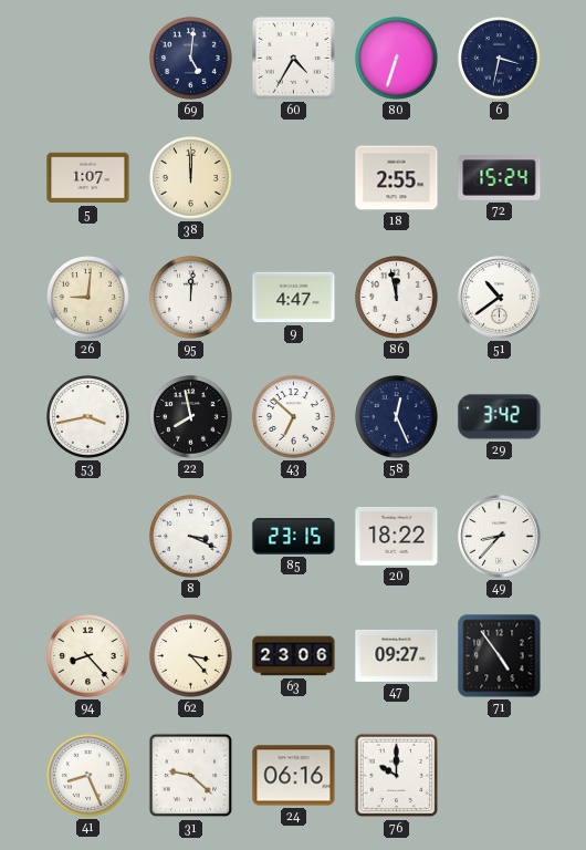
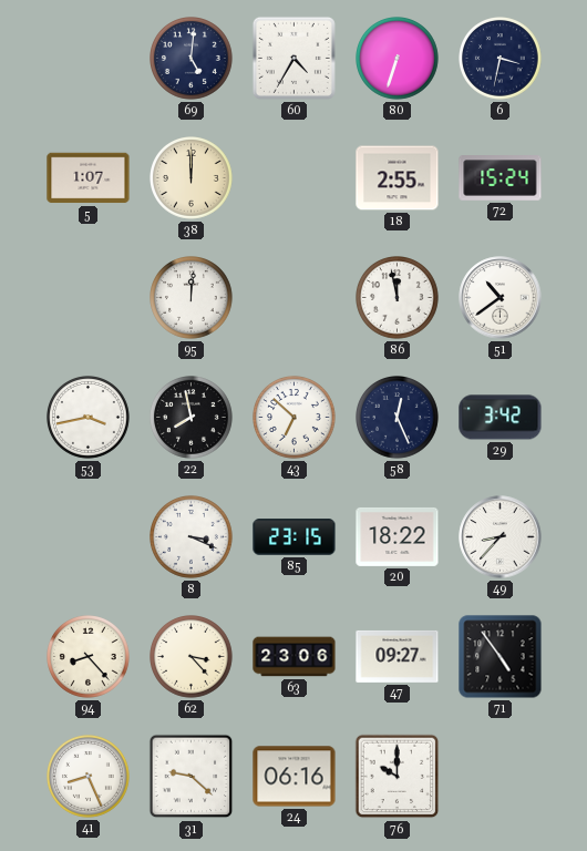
26: 9:01 -> none (88, 298)
9: 4:47 -> none (294, 298)
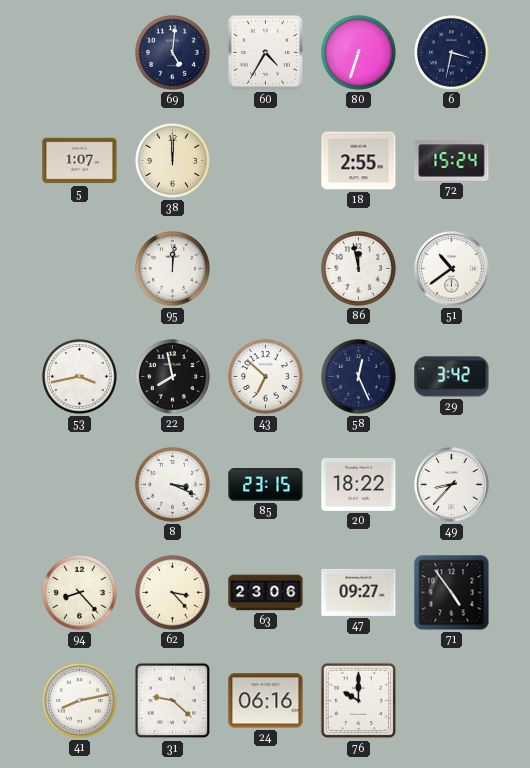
41: 8:26 -> 8:13 (80, 701)
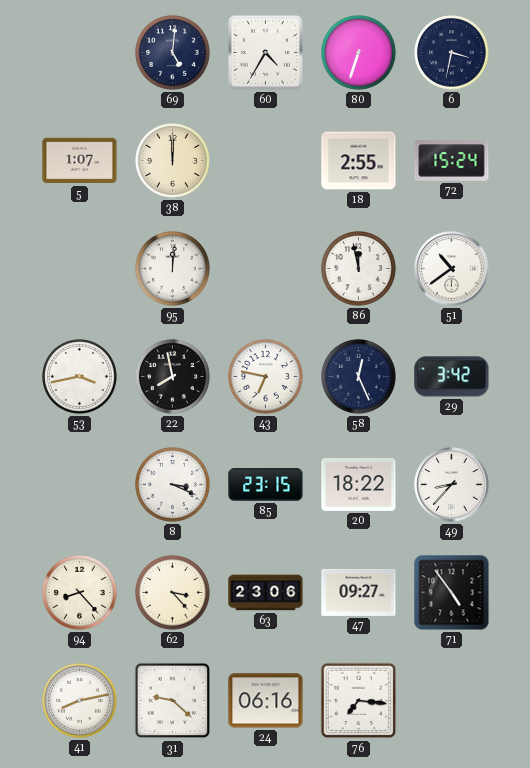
43: 6:52 -> 6:47 (266, 377)
76: 10:00 -> 7:16 (359, 701)
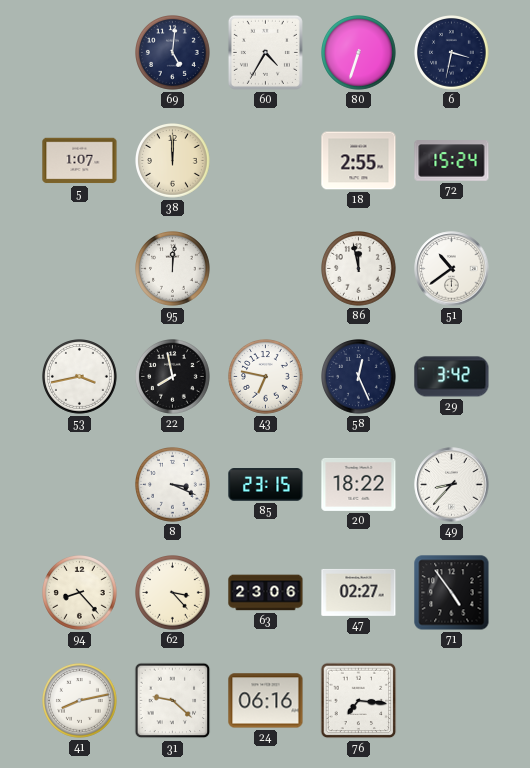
47: 09:27 -> 02:27 (359, 592)
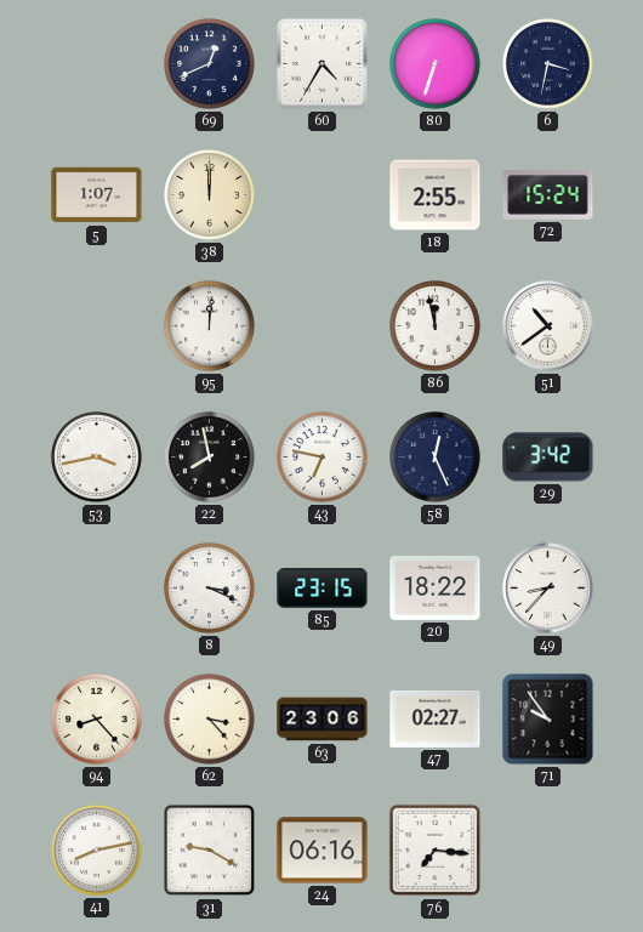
69: 5:01 -> 12:41 (210, 64)
71: 4:54 -> 9:54 (548, 720)
31: 9:22 -> 9:20 (210, 851)
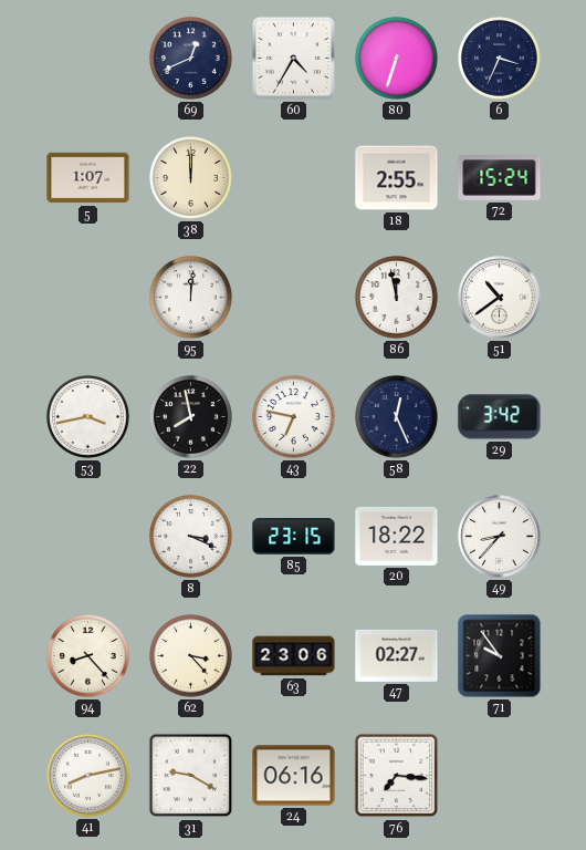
6: 3:32 -> 3:34 (500, 59)
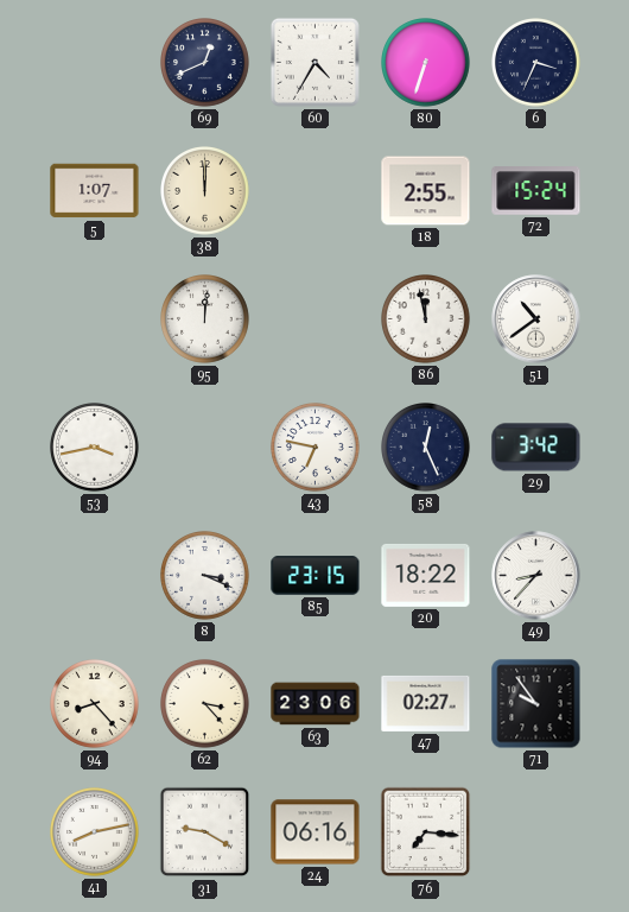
22: 7:58 -> none (191, 417)
